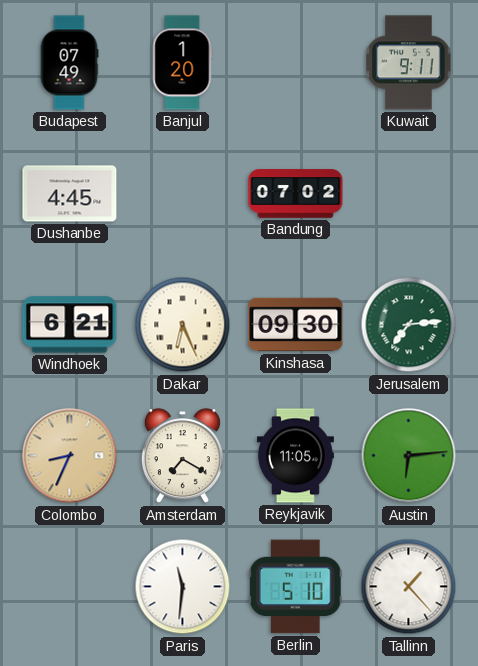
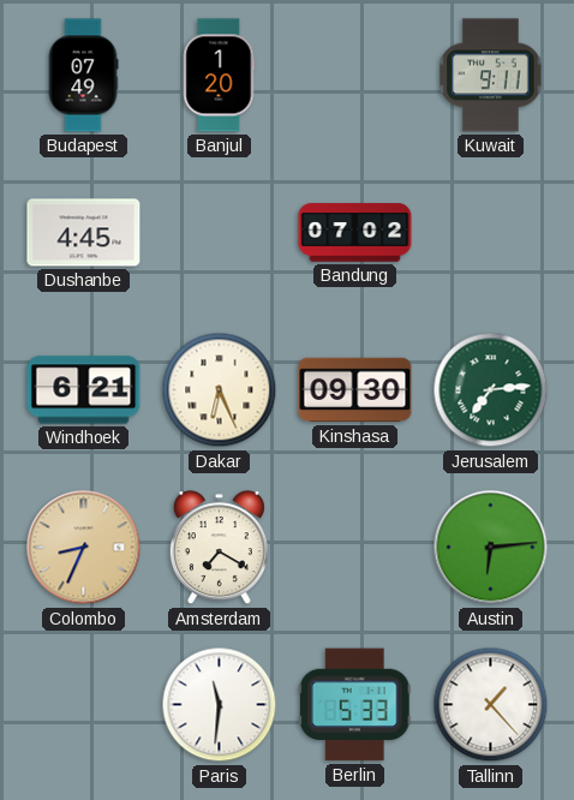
Reykjavik: 11:05 -> none (295, 456)
Berlin: 5:10 -> 5:33 (354, 705)
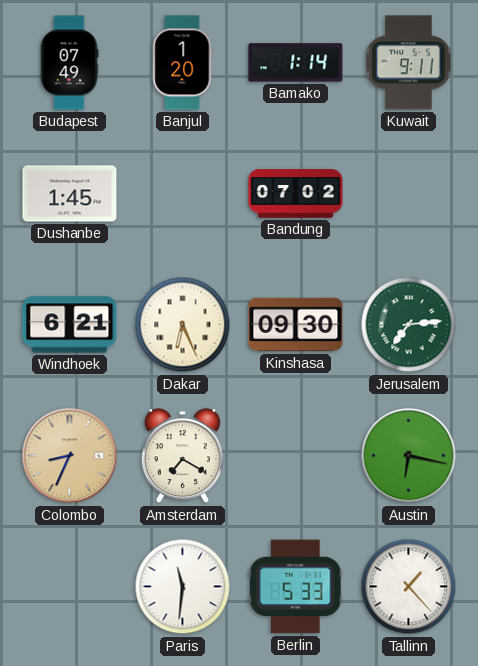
Bamako: none -> 1:14 (296, 63)
Dushanbe: 4:45 -> 1:45 (70, 194)
Austin: 6:14 -> 6:17 (409, 456)
